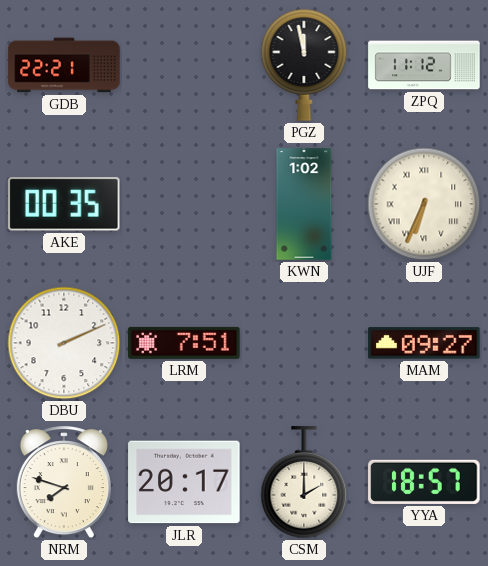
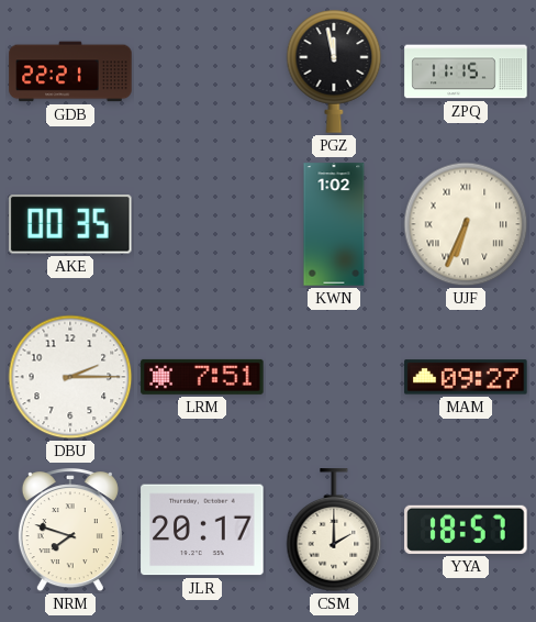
ZPQ: 11:12 -> 11:15 (466, 71)
DBU: 2:11 -> 2:15 (70, 377)
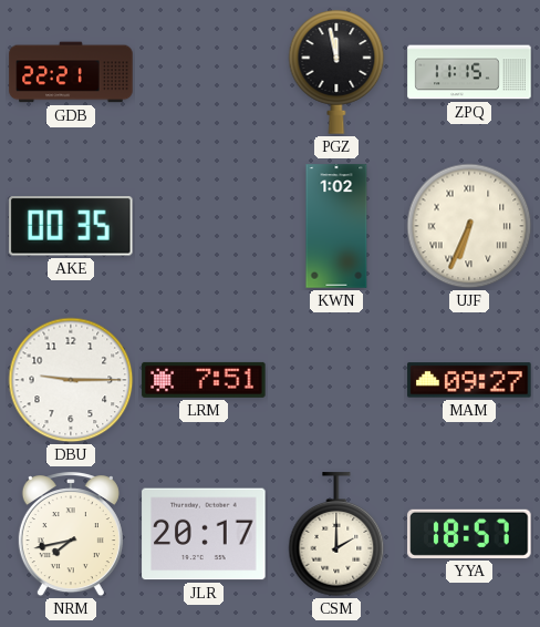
DBU: 2:15 -> 9:15 (71, 380)
NRM: 7:48 -> 7:43 (71, 535)
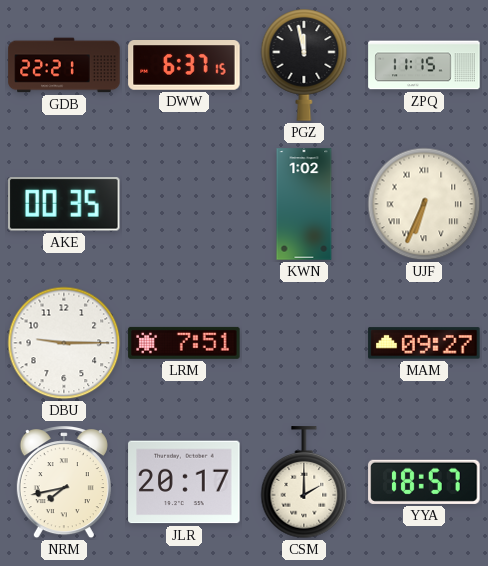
DWW: none -> 6:37 (184, 65)
